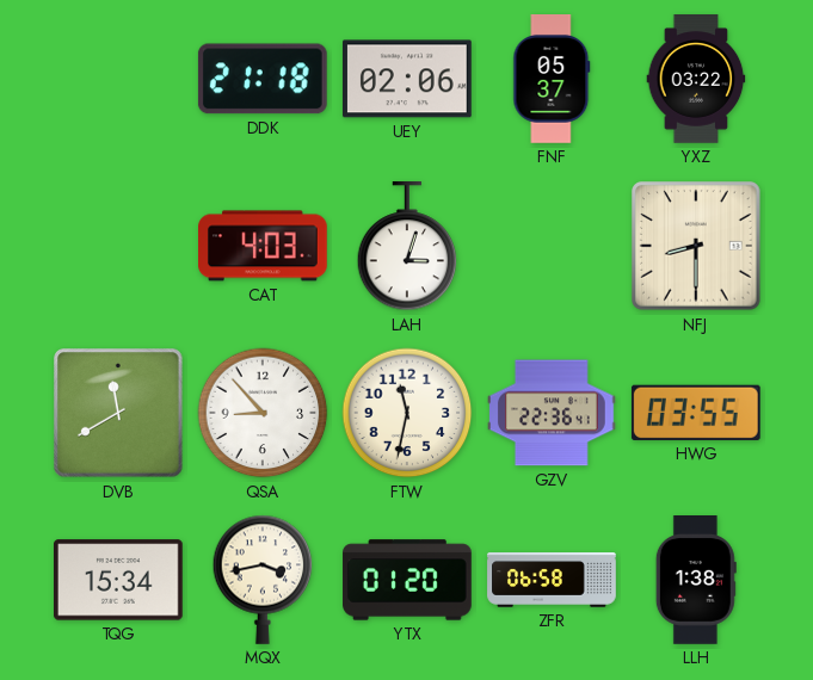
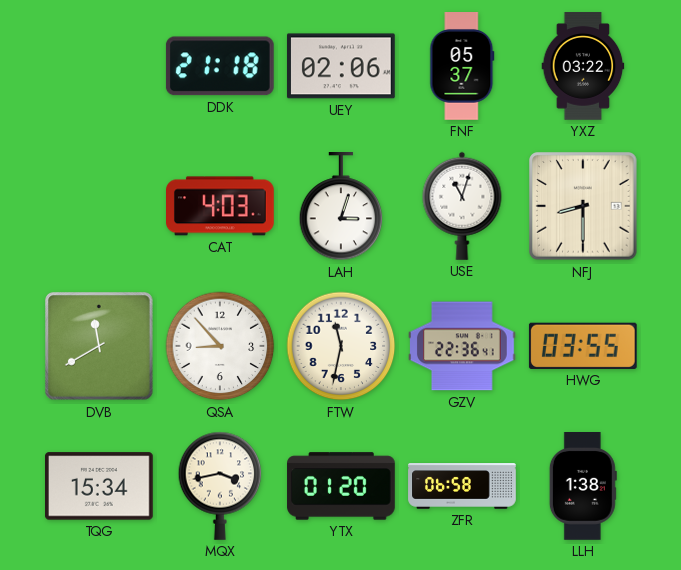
USE: none -> 11:03 (462, 206)
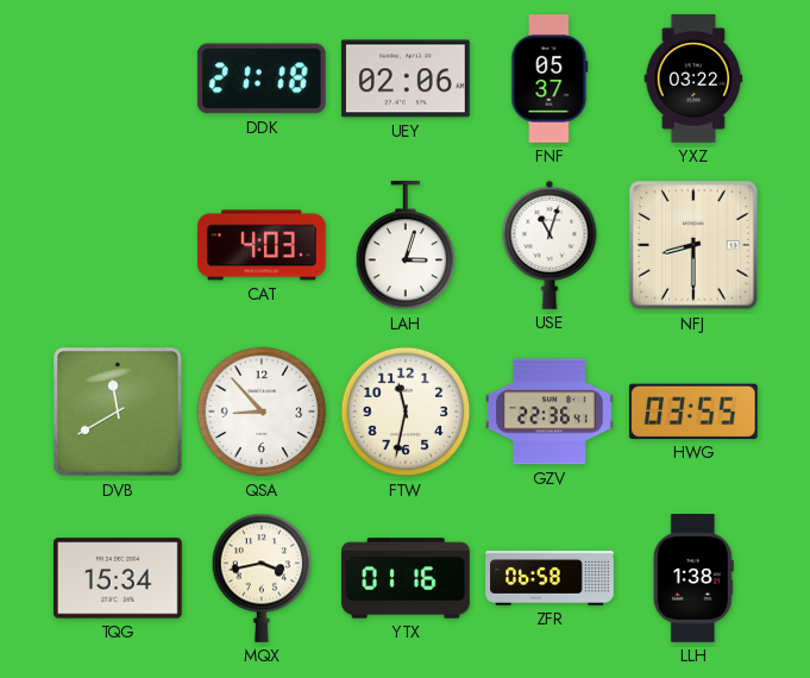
YTX: 01:20 -> 01:16 (406, 578)
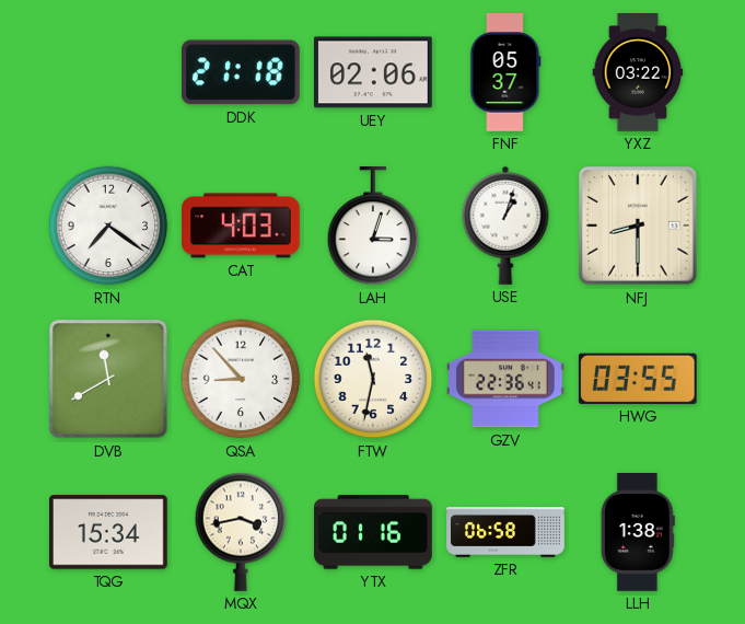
RTN: none -> 7:21 (108, 226)
USE: 11:03 -> 1:03 (505, 226)
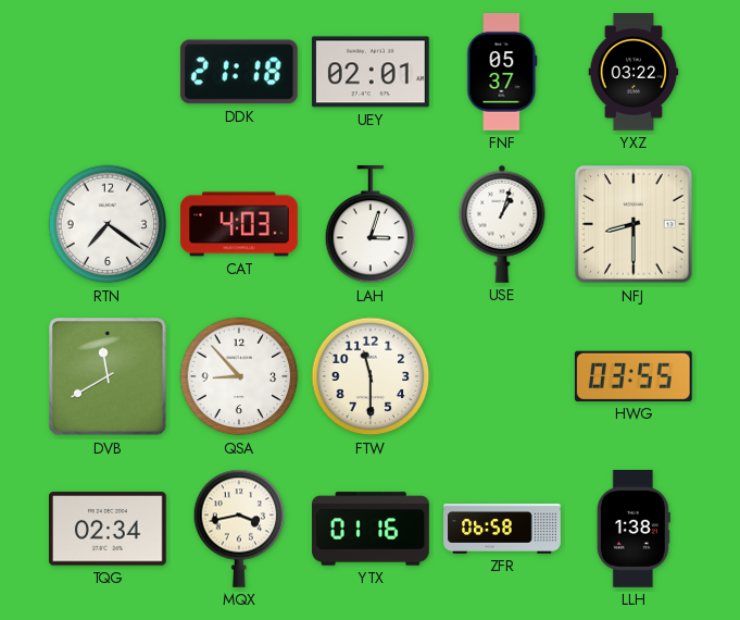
UEY: 02:06 -> 02:01 (371, 72)
FTW: 11:32 -> 11:30 (371, 376)
GZV: 22:36 -> none (507, 379)
TQG: 15:34 -> 02:34 (109, 529)
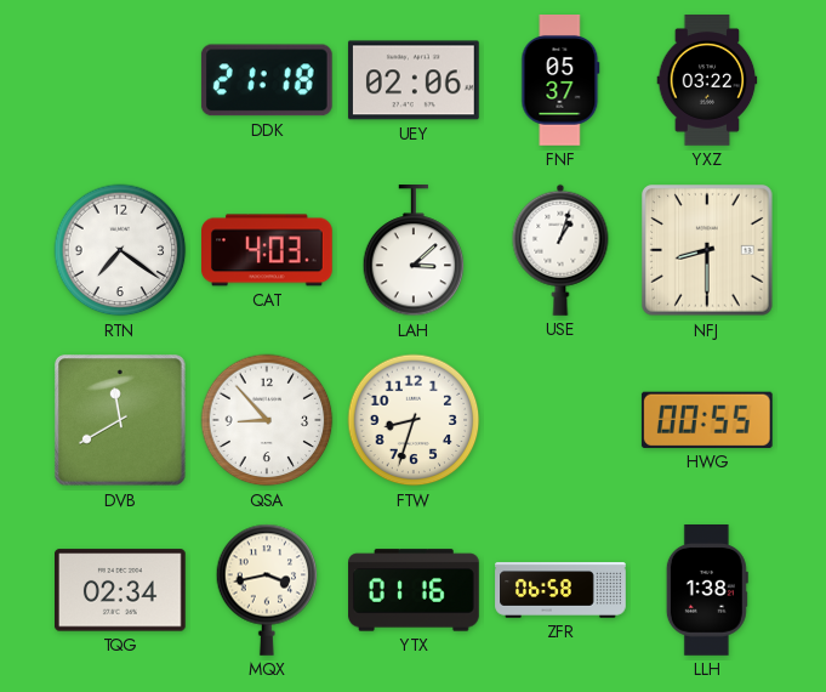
UEY: 02:01 -> 02:06 (414, 80)
LAH: 3:03 -> 3:08 (414, 251)
FTW: 11:30 -> 8:33 (414, 420)
HWG: 03:55 -> 00:55 (707, 420)
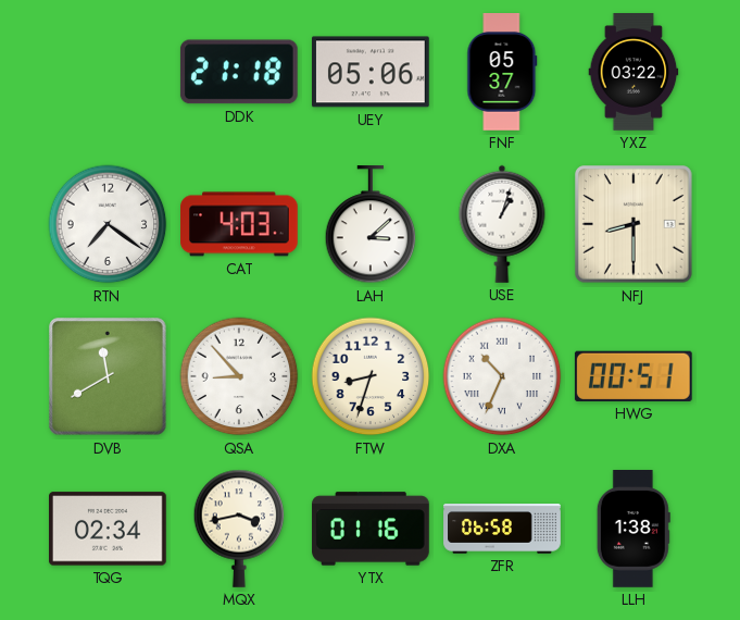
UEY: 02:06 -> 05:06 (371, 72)
DXA: none -> 10:34 (502, 376)
HWG: 00:55 -> 00:51 (634, 376)
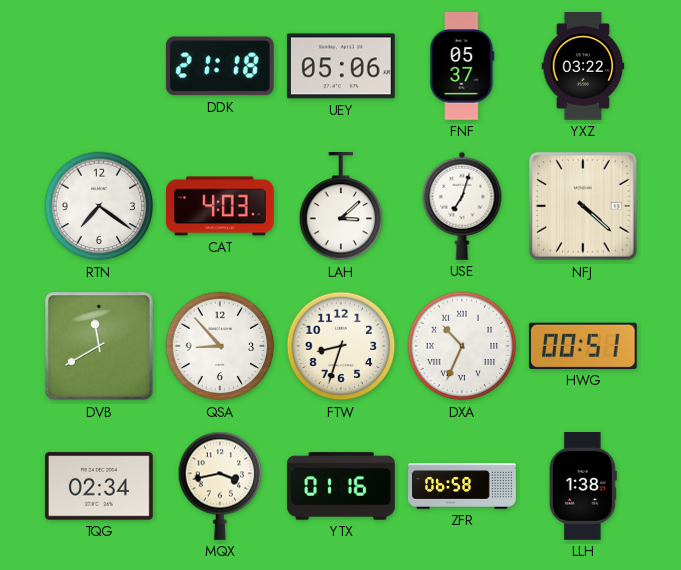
USE: 1:03 -> 7:03 (462, 206)
NFJ: 8:30 -> 4:22 (583, 206)
